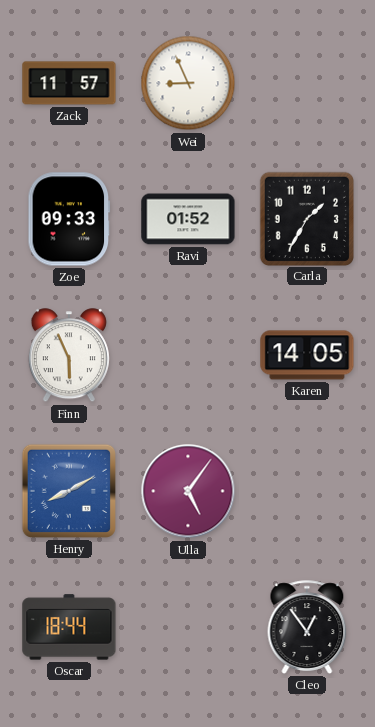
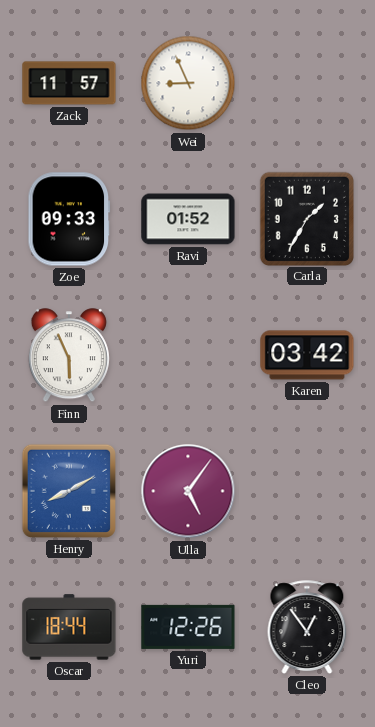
Karen: 14:05 -> 03:42 (307, 355)
Yuri: none -> 12:26 (188, 627)
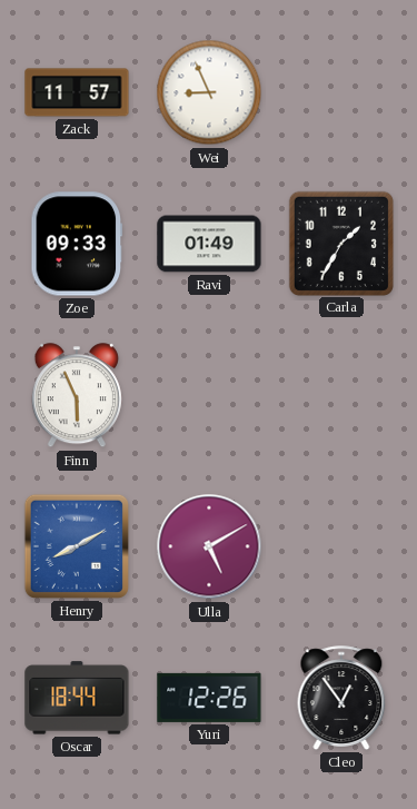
Ravi: 01:52 -> 01:49 (209, 244)
Karen: 03:42 -> none (307, 355)
Ulla: 5:06 -> 5:10 (209, 546)
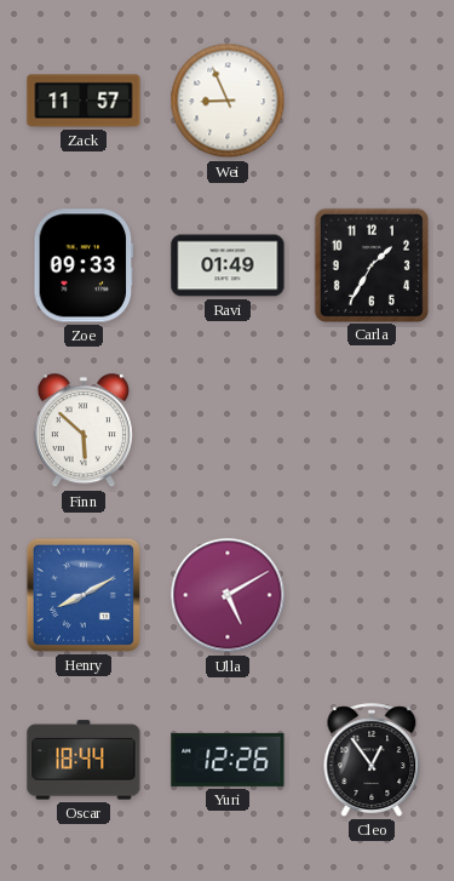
Finn: 5:56 -> 5:52 (84, 431)
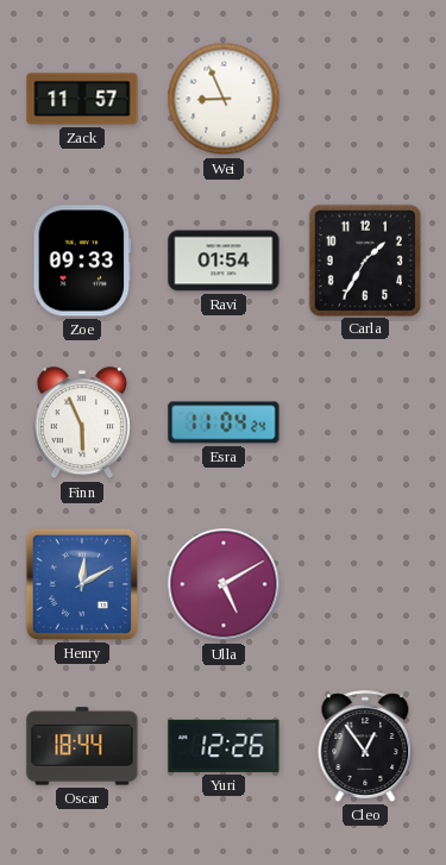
Ravi: 01:49 -> 01:54 (224, 261)
Finn: 5:52 -> 5:56 (82, 424)
Esra: none -> 11:04 (224, 422)
Henry: 8:10 -> 12:10 (82, 584)
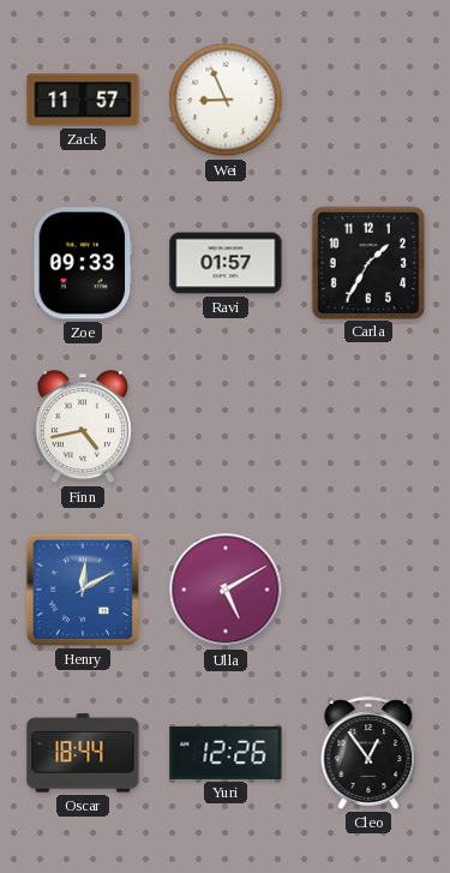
Ravi: 01:54 -> 01:57 (226, 263)
Finn: 5:56 -> 4:43 (83, 427)
Esra: 11:04 -> none (224, 422)
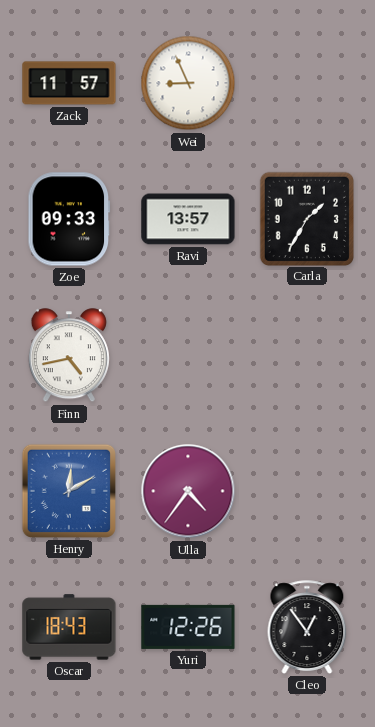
Ravi: 01:57 -> 13:57 (188, 219)
Ulla: 5:10 -> 4:36 (188, 491)
Oscar: 18:44 -> 18:43 (69, 627)
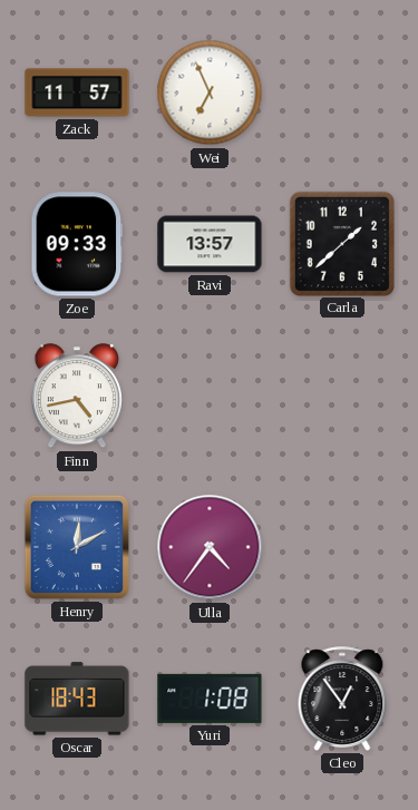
Wei: 8:56 -> 6:56 (210, 92)
Carla: 1:35 -> 1:38 (341, 243)
Yuri: 12:26 -> 1:08 (210, 699)
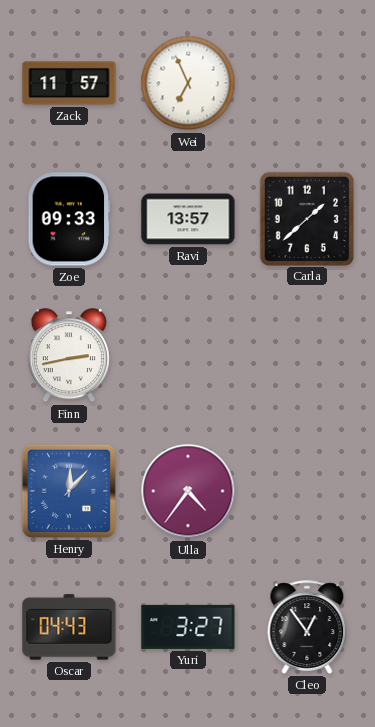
Finn: 4:43 -> 2:43 (69, 356)
Henry: 12:10 -> 12:07 (69, 491)
Oscar: 18:43 -> 04:43 (69, 627)
Yuri: 1:08 -> 3:27 (188, 627)
